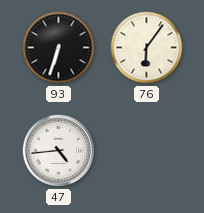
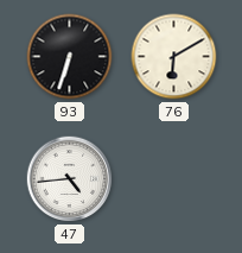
76: 6:06 -> 6:10 (174, 57)
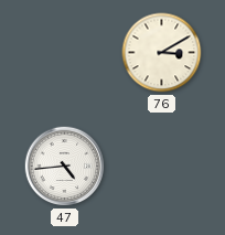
93: 6:33 -> none (70, 57)
76: 6:10 -> 3:10 (162, 53)
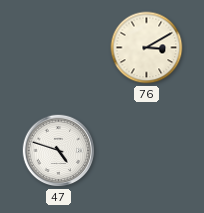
47: 4:44 -> 4:48 (59, 151)
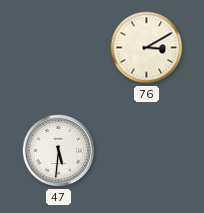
47: 4:48 -> 5:31 (59, 151)
